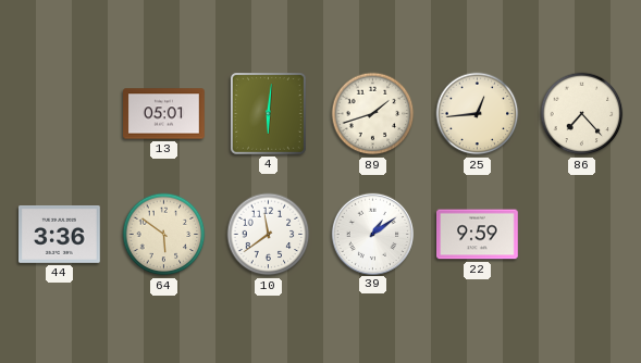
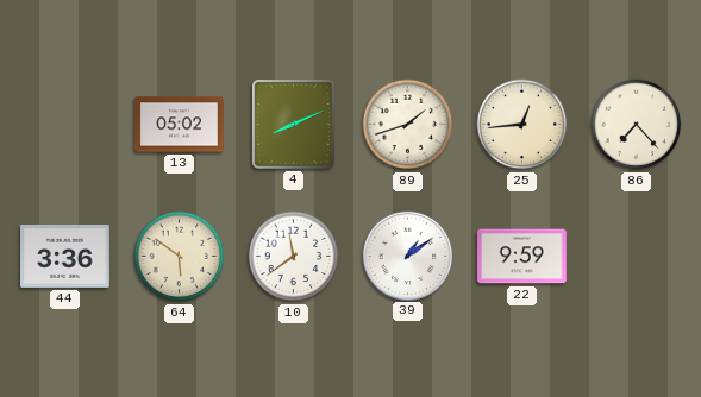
13: 05:01 -> 05:02 (180, 125)
4: 6:01 -> 8:11 (294, 125)
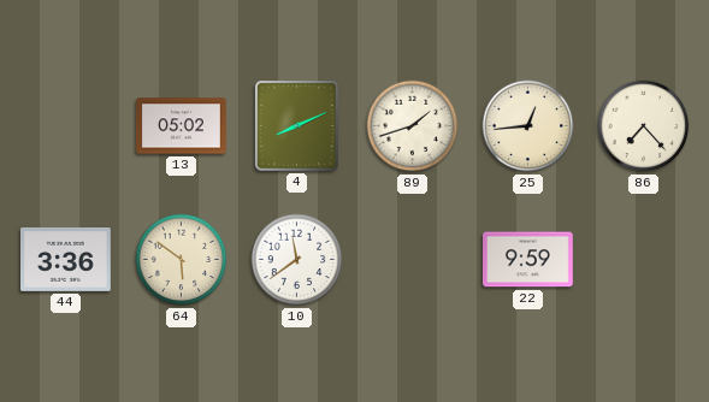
39: 1:09 -> none (407, 256)
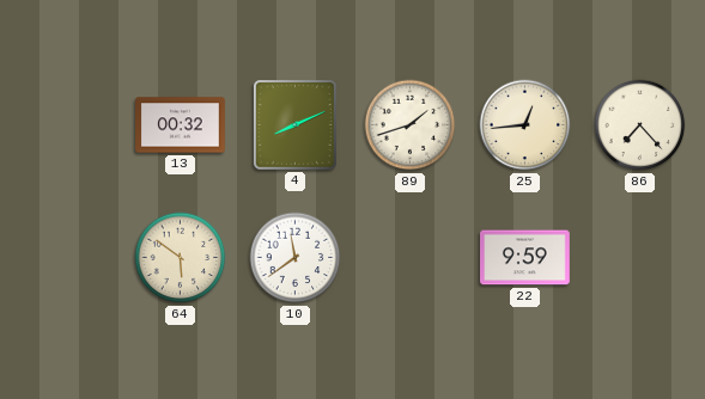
13: 05:02 -> 00:32 (181, 125)
44: 3:36 -> none (66, 260)
